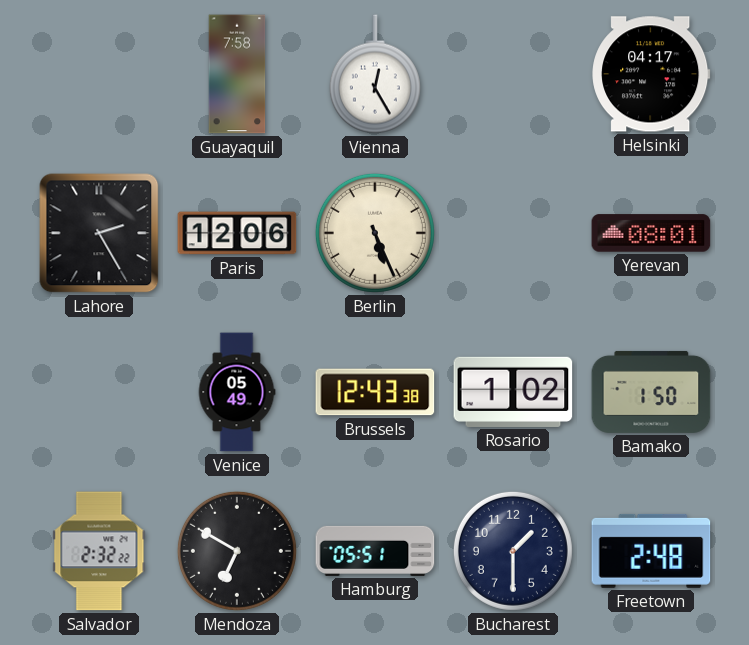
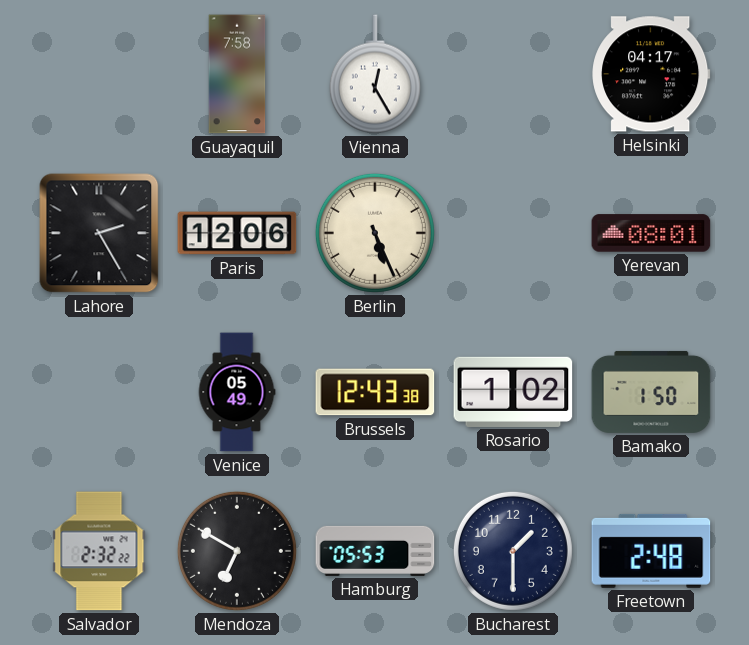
Hamburg: 05:51 -> 05:53 (375, 551)
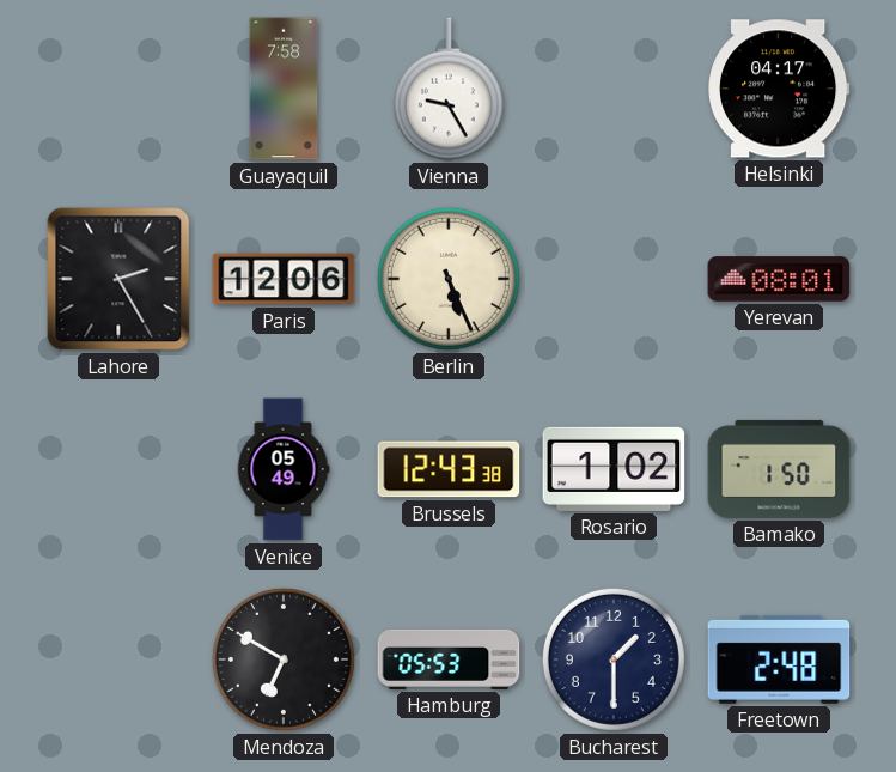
Vienna: 12:25 -> 9:25 (449, 89)
Salvador: 2:32 -> none (99, 551)
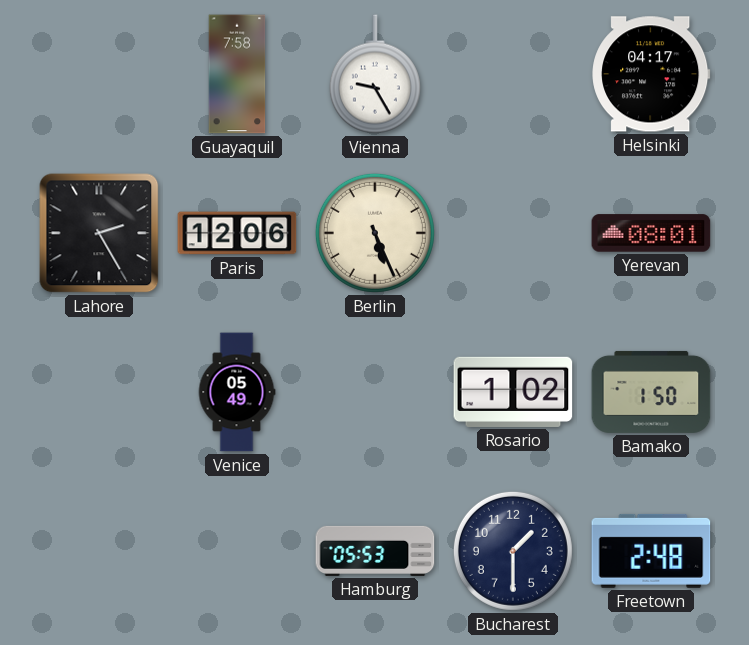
Brussels: 12:43 -> none (449, 469)
Mendoza: 6:50 -> none (284, 659)
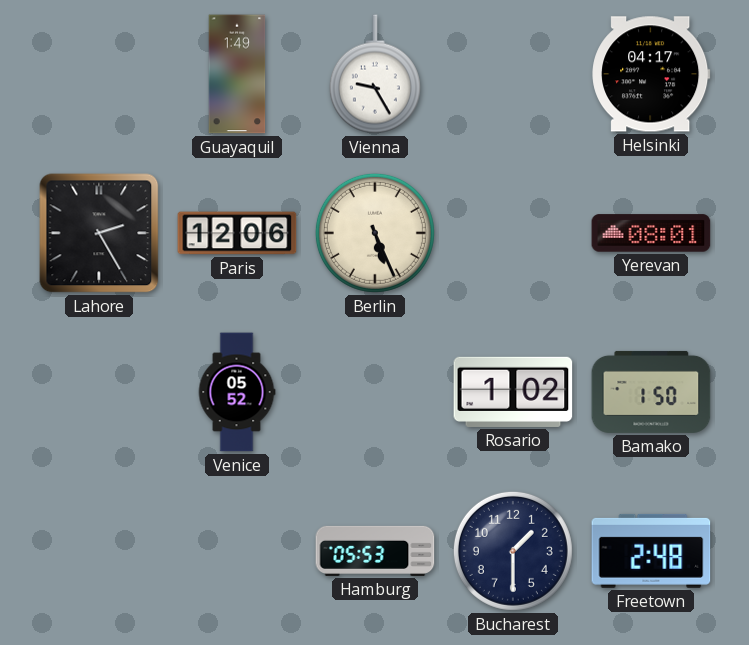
Guayaquil: 7:58 -> 1:49 (237, 74)
Venice: 05:49 -> 05:52 (237, 392)
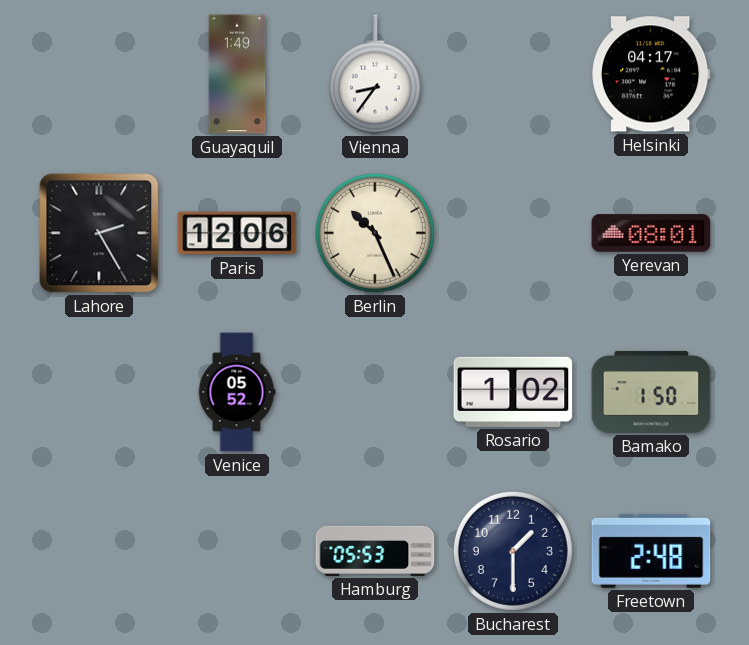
Vienna: 9:25 -> 8:36 (375, 74)
Berlin: 5:26 -> 10:26 (375, 233)
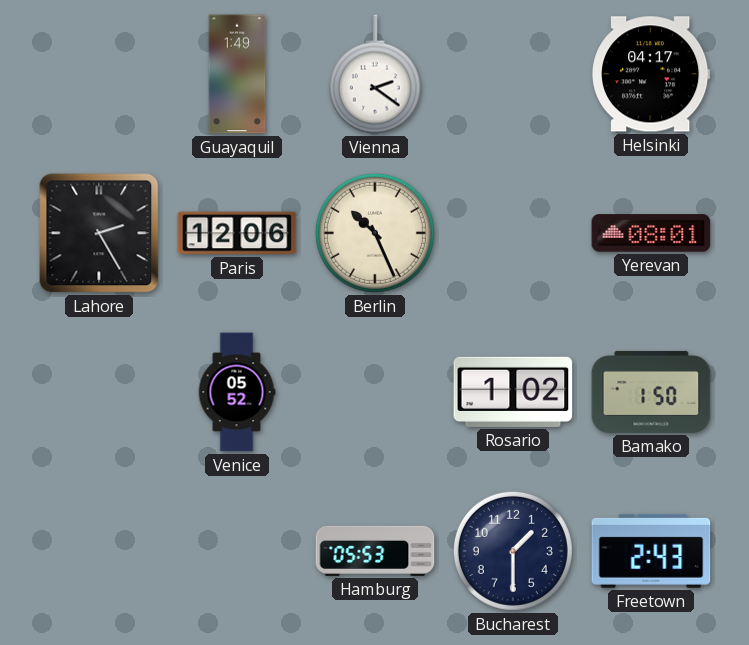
Vienna: 8:36 -> 2:21 (375, 74)
Freetown: 2:48 -> 2:43 (651, 551)
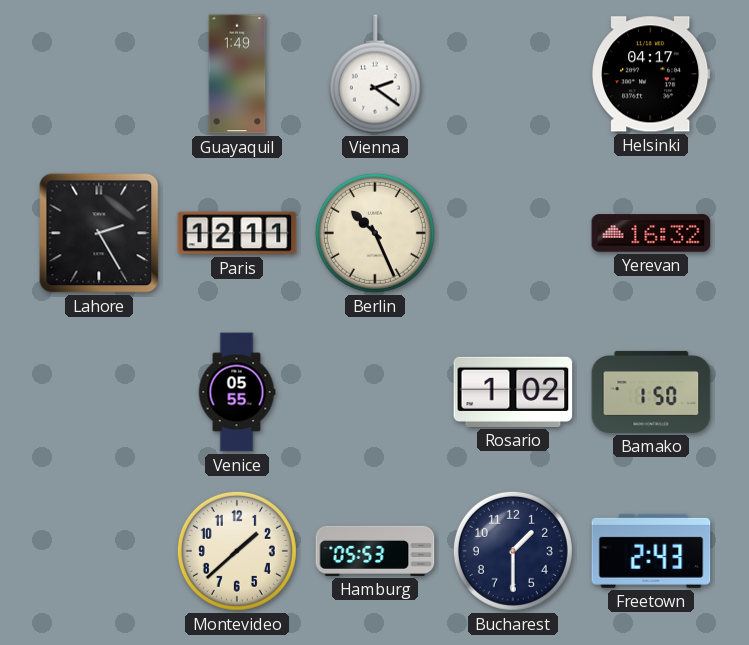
Paris: 12:06 -> 12:11 (237, 233)
Yerevan: 08:01 -> 16:32 (651, 233)
Venice: 05:52 -> 05:55 (237, 392)
Montevideo: none -> 1:38 (237, 551)
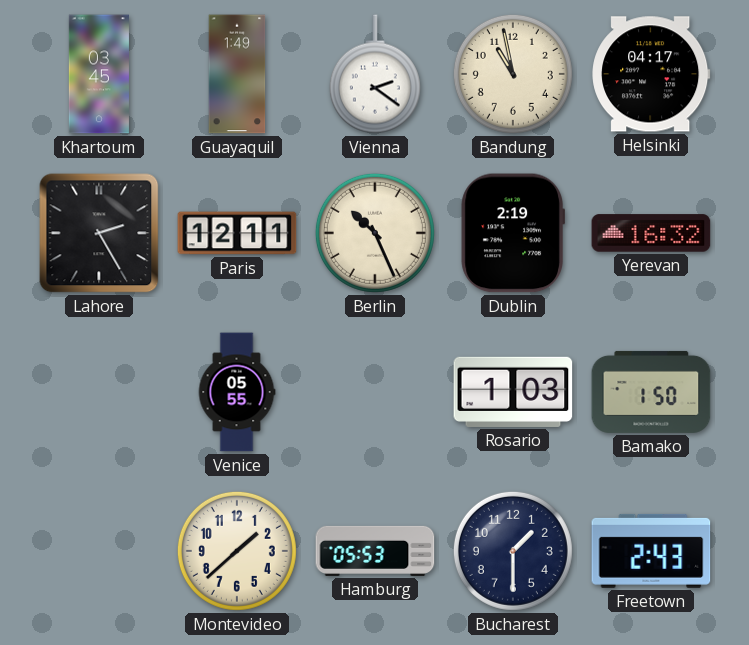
Khartoum: none -> 03:45 (99, 74)
Bandung: none -> 10:58 (513, 74)
Dublin: none -> 2:19 (512, 233)
Rosario: 1:02 -> 1:03 (513, 392)
